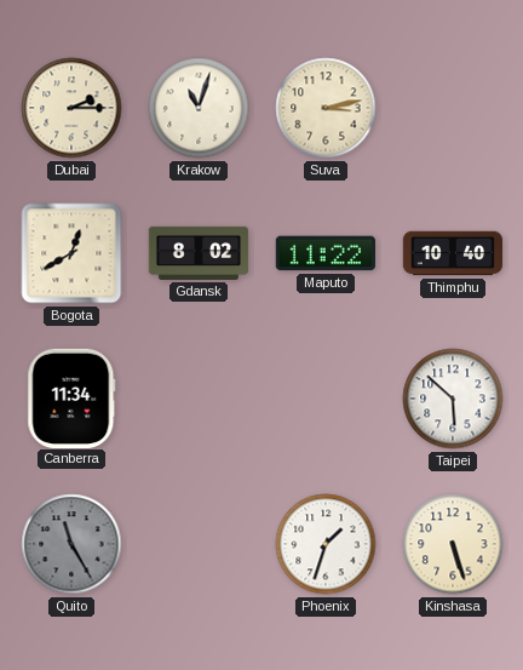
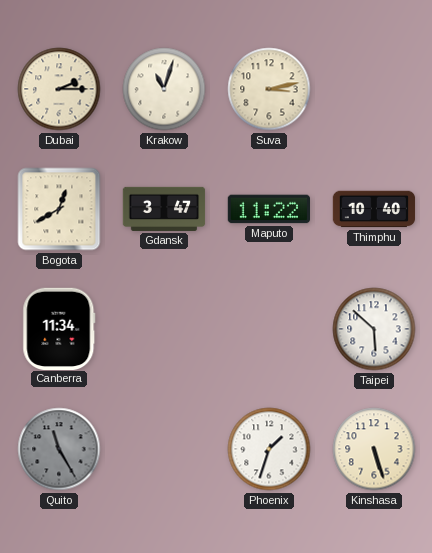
Gdansk: 8:02 -> 3:47 (164, 209)
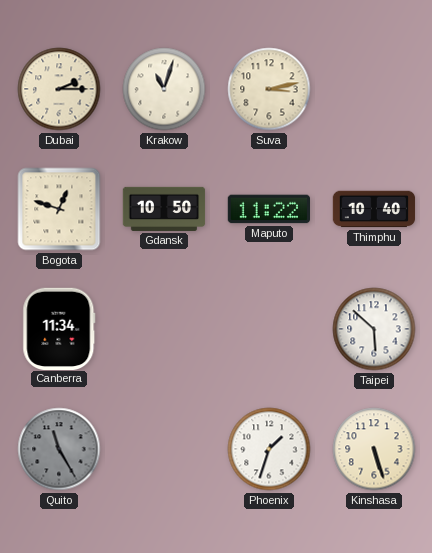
Bogota: 12:40 -> 12:48 (59, 209)
Gdansk: 3:47 -> 10:50 (164, 209)
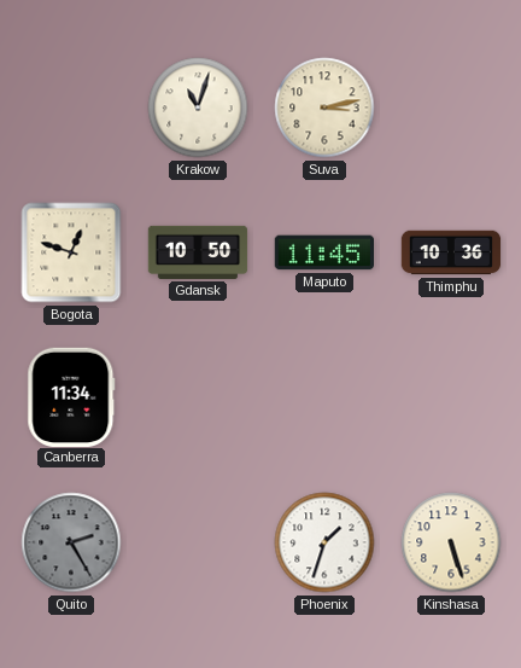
Dubai: 2:15 -> none (59, 89)
Maputo: 11:22 -> 11:45 (324, 252)
Thimphu: 10:40 -> 10:36 (451, 252)
Taipei: 5:52 -> none (374, 329)
Quito: 11:25 -> 2:25 (71, 542)
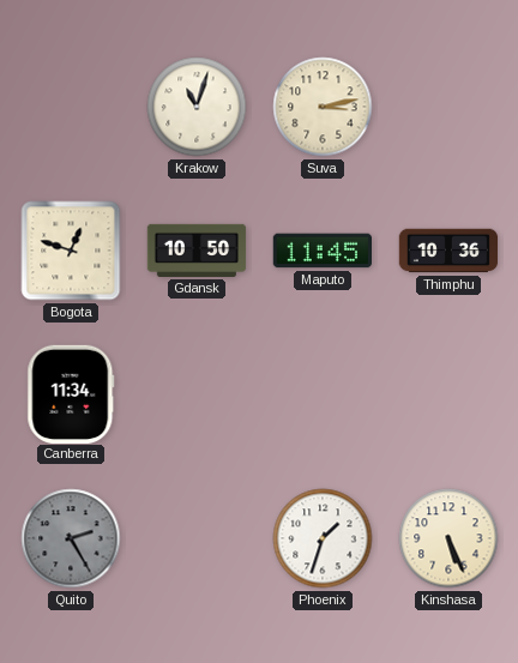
Kinshasa: 5:27 -> 5:26 (448, 538)
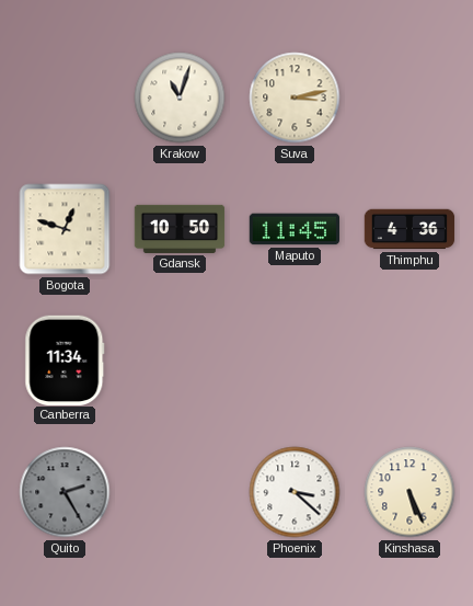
Thimphu: 10:36 -> 4:36 (409, 229)
Phoenix: 1:33 -> 3:22 (295, 492)
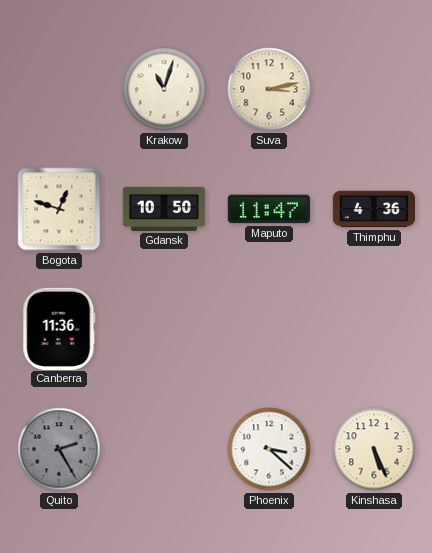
Maputo: 11:45 -> 11:47 (269, 209)
Canberra: 11:34 -> 11:36 (59, 328)
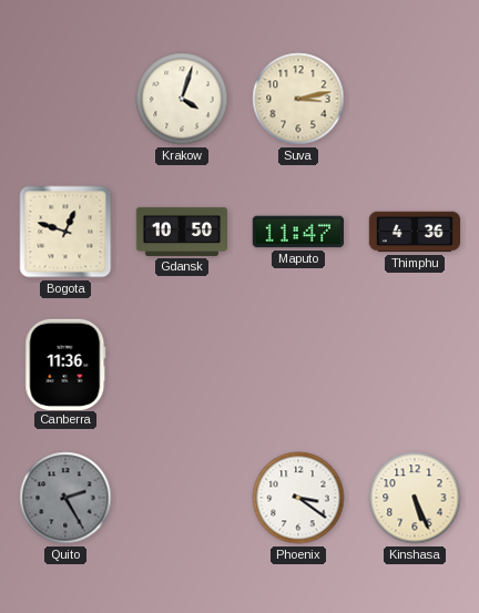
Krakow: 11:03 -> 4:03 (182, 99)
Phoenix: 3:22 -> 3:21 (298, 498)
